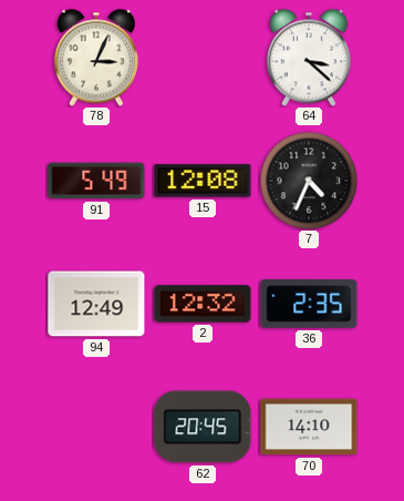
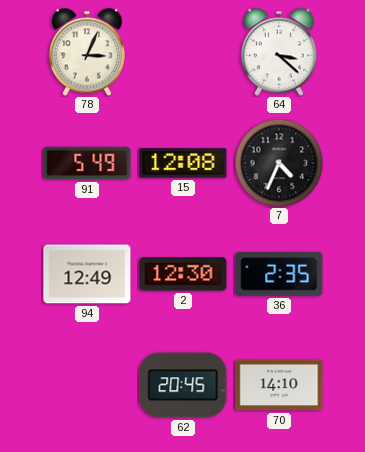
2: 12:32 -> 12:30 (183, 274)
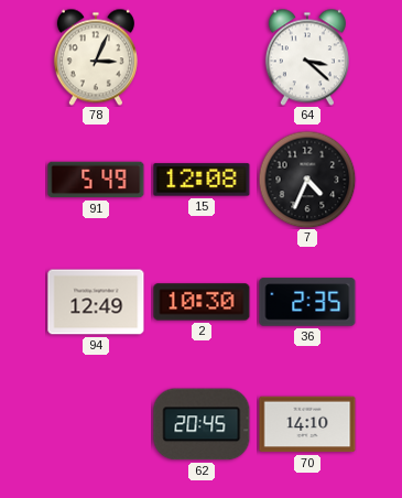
2: 12:30 -> 10:30 (202, 302)
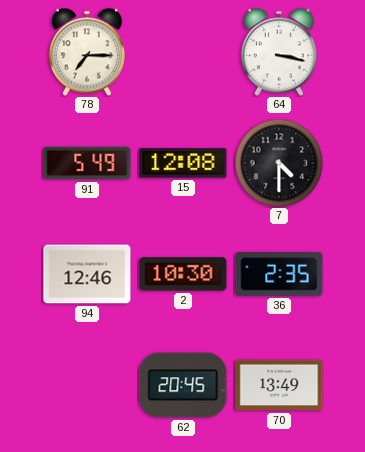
78: 3:04 -> 7:15 (87, 52)
64: 3:22 -> 3:17 (279, 52)
7: 4:34 -> 4:30 (279, 163)
94: 12:49 -> 12:46 (87, 274)
70: 14:10 -> 13:49 (279, 385)
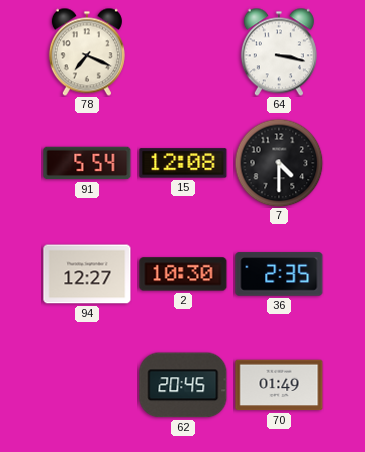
78: 7:15 -> 7:19 (87, 52)
91: 5:49 -> 5:54 (87, 163)
94: 12:46 -> 12:27 (87, 274)
70: 13:49 -> 01:49 (279, 385)
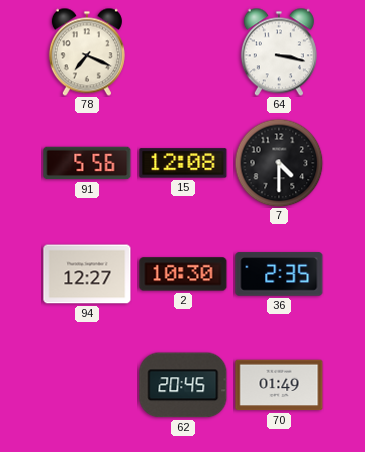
91: 5:54 -> 5:56 (87, 163)
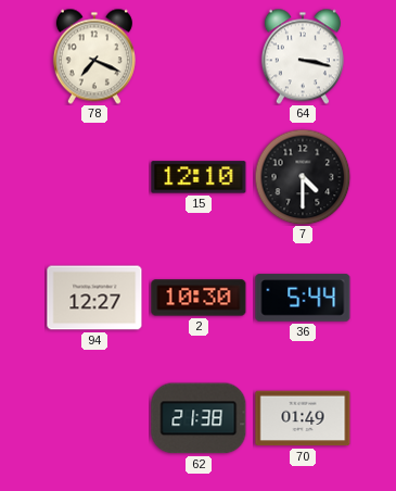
91: 5:56 -> none (87, 163)
15: 12:08 -> 12:10 (199, 177)
36: 2:35 -> 5:44 (303, 298)
62: 20:45 -> 21:38 (199, 418)
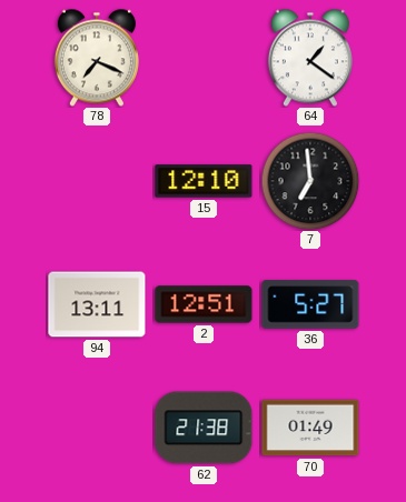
64: 3:17 -> 1:21 (310, 58)
7: 4:30 -> 6:59 (310, 181)
94: 12:27 -> 13:11 (97, 304)
2: 10:30 -> 12:51 (204, 304)
36: 5:44 -> 5:27 (310, 304)
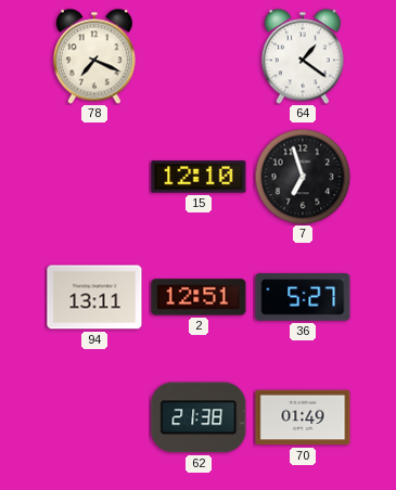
7: 6:59 -> 6:57 (303, 177)
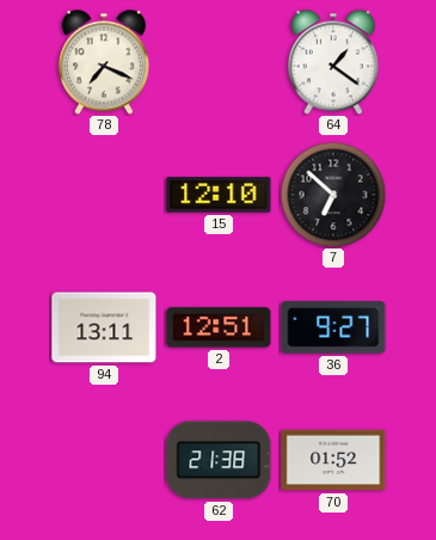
7: 6:57 -> 6:52 (333, 195)
36: 5:27 -> 9:27 (333, 327)
70: 01:49 -> 01:52 (333, 460)
